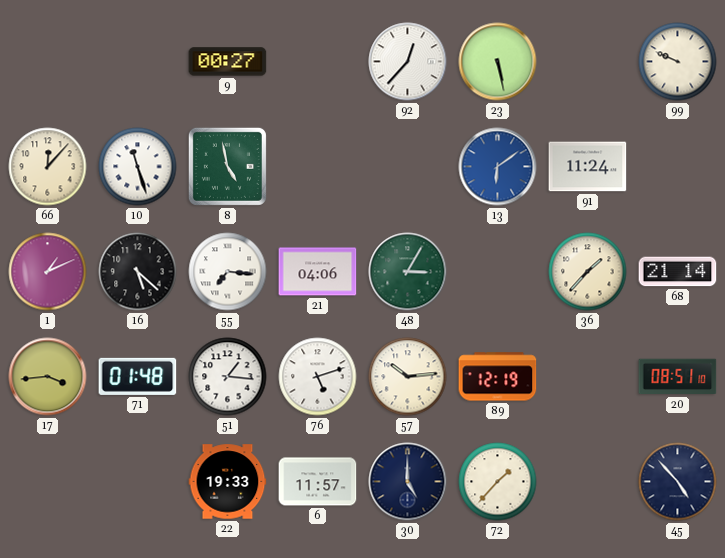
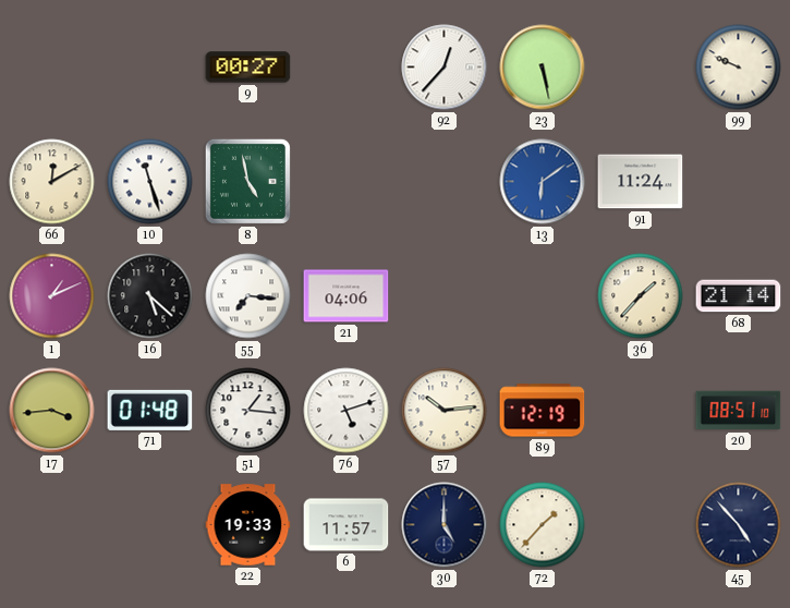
66: 12:07 -> 12:10 (52, 182)
48: 3:05 -> none (408, 272)
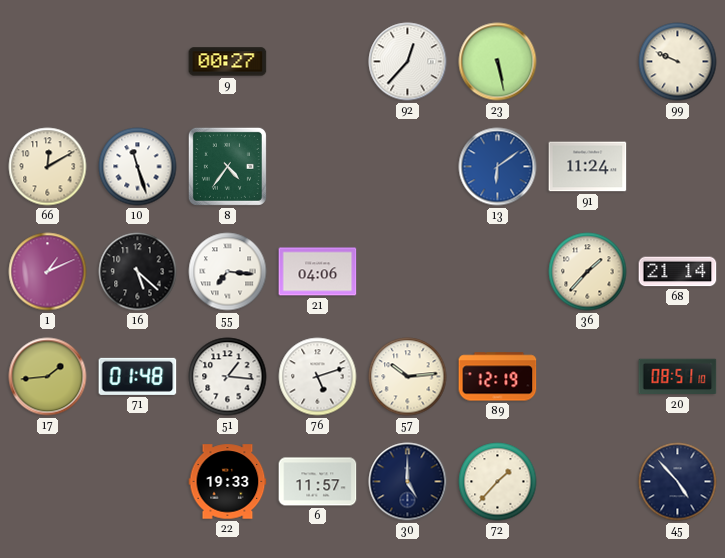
8: 4:58 -> 4:36 (227, 166)
17: 3:44 -> 1:44 (48, 377)
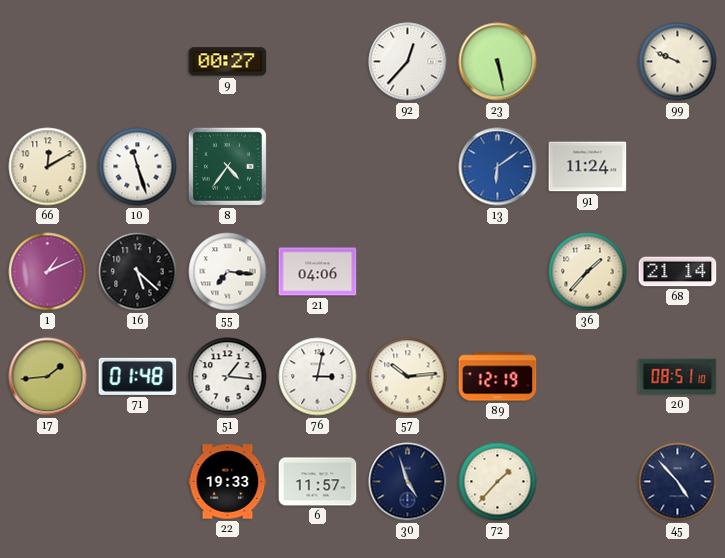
76: 5:12 -> 3:02 (318, 377)
30: 5:00 -> 4:57 (408, 482)
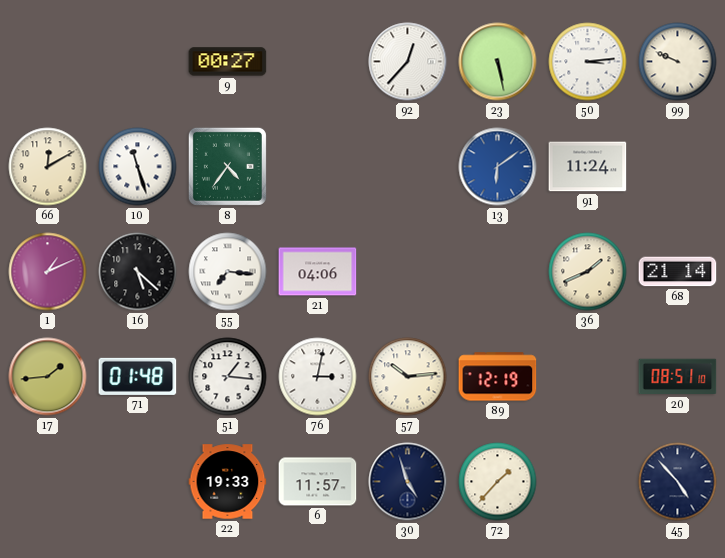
50: none -> 3:14 (588, 62)
36: 1:37 -> 1:41 (588, 272)
